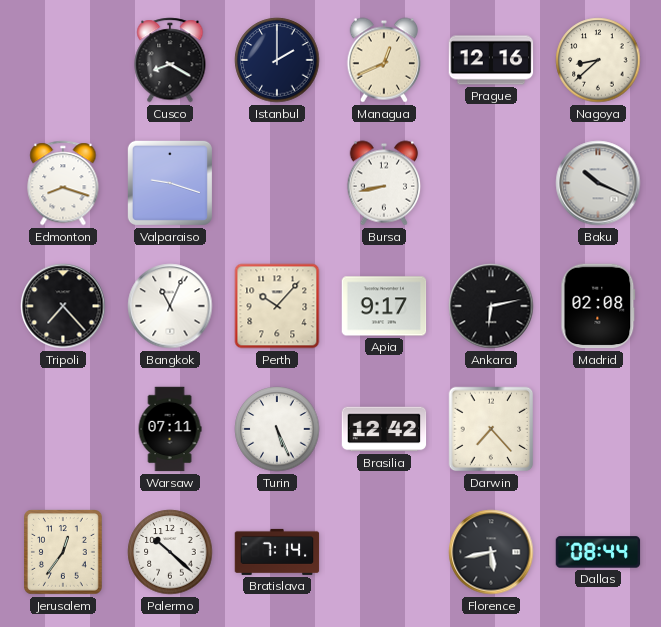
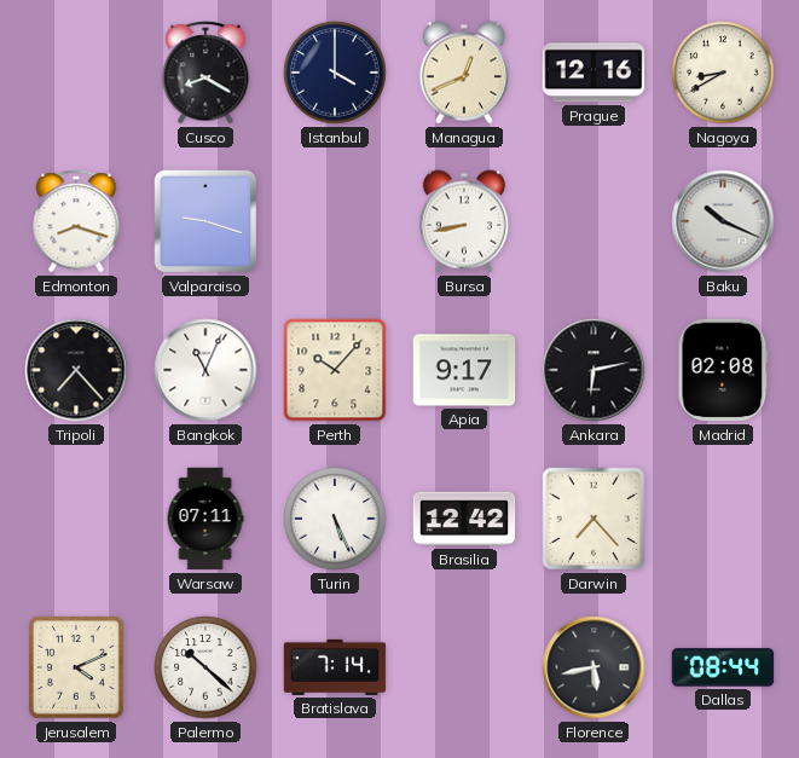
Istanbul: 2:00 -> 4:00 (335, 73)
Nagoya: 8:38 -> 8:40 (723, 73)
Jerusalem: 12:36 -> 4:11 (77, 669)
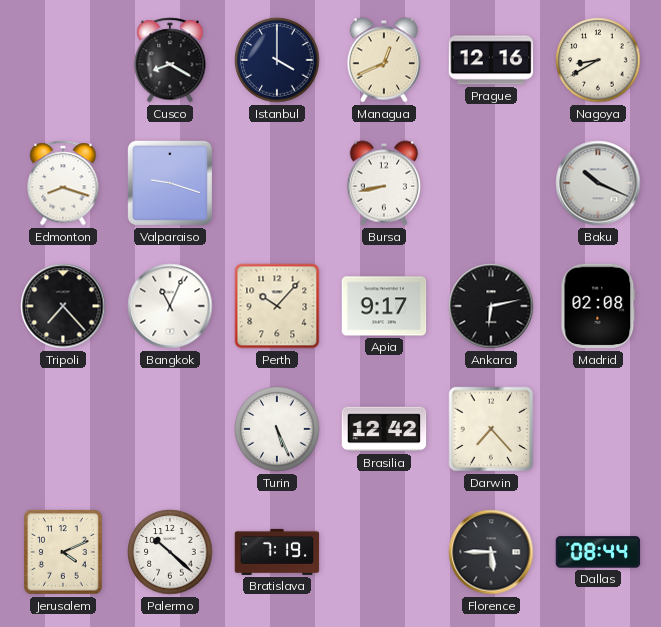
Warsaw: 07:11 -> none (205, 519)
Bratislava: 7:14 -> 7:19 (277, 552)
Florence: 5:43 -> 5:45 (491, 552)
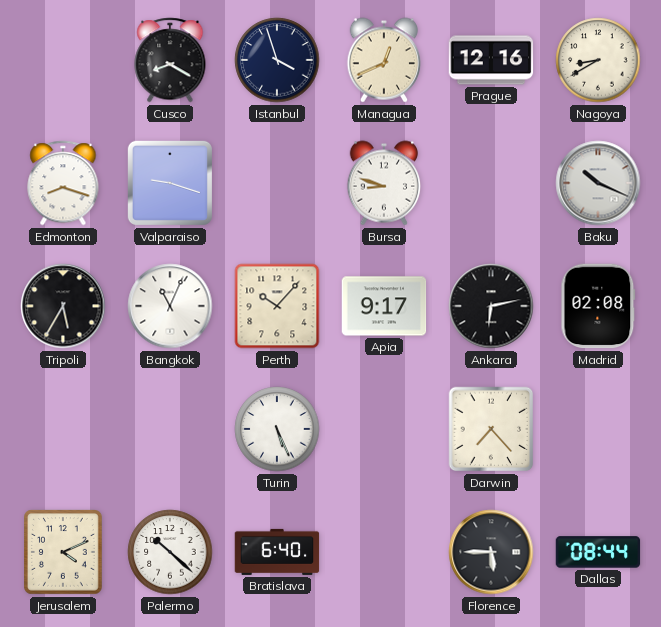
Istanbul: 4:00 -> 3:57 (277, 60)
Bursa: 8:43 -> 8:48 (384, 183)
Tripoli: 7:23 -> 5:35 (63, 306)
Brasilia: 12:42 -> none (384, 429)
Bratislava: 7:19 -> 6:40 (277, 552)
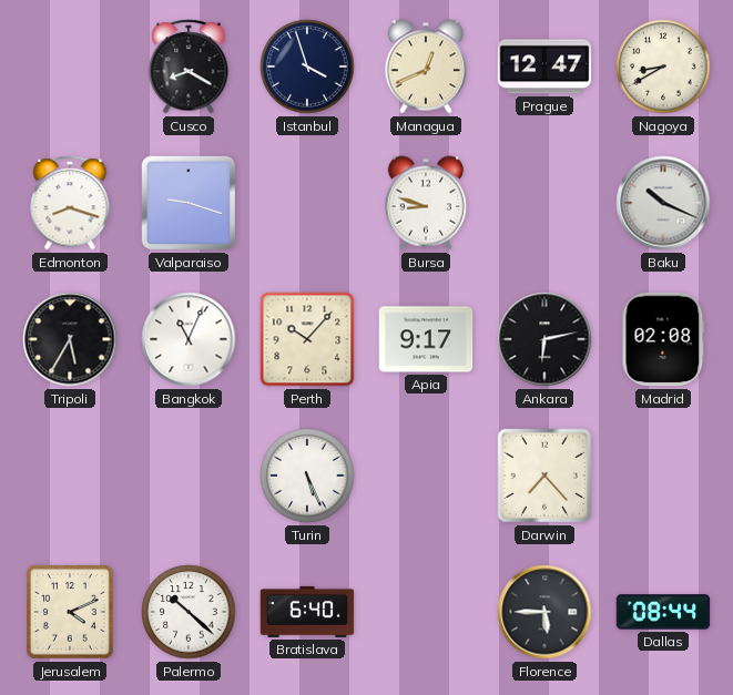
Prague: 12:16 -> 12:47 (544, 67)
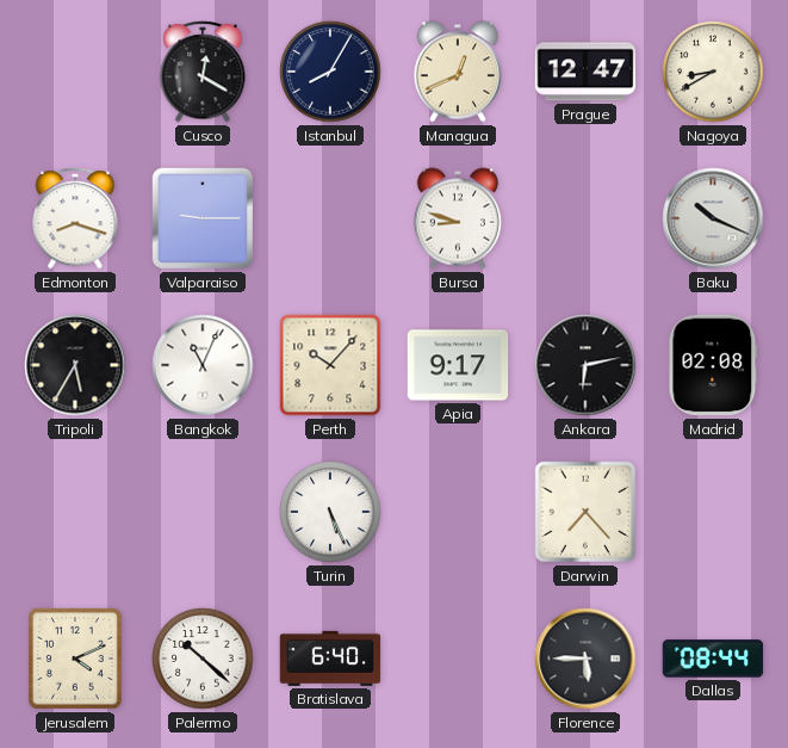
Cusco: 8:20 -> 12:20 (203, 72)
Istanbul: 3:57 -> 8:05 (330, 72)
Valparaiso: 9:18 -> 9:15 (203, 218)
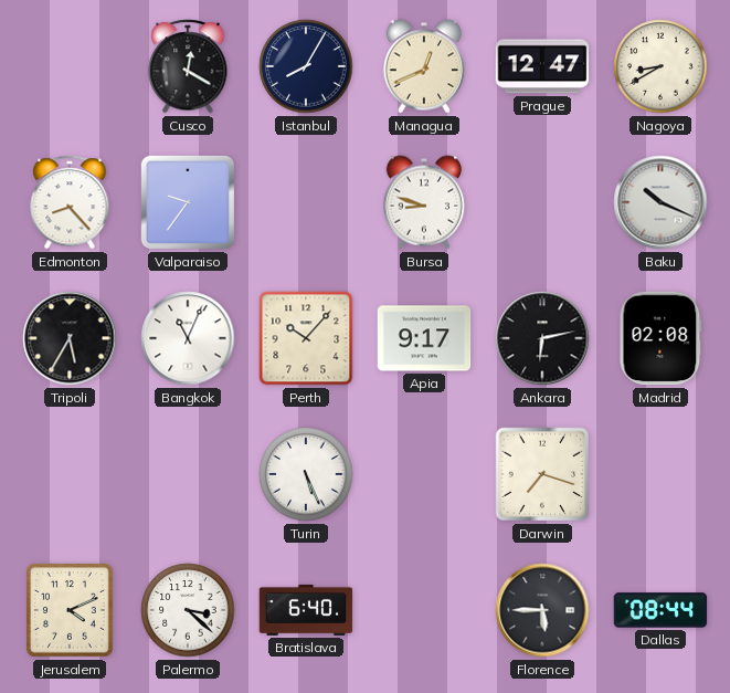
Edmonton: 8:18 -> 8:23 (70, 202)
Valparaiso: 9:15 -> 9:36 (188, 202)
Darwin: 7:23 -> 7:18 (542, 474)
Palermo: 10:22 -> 3:22 (188, 610)
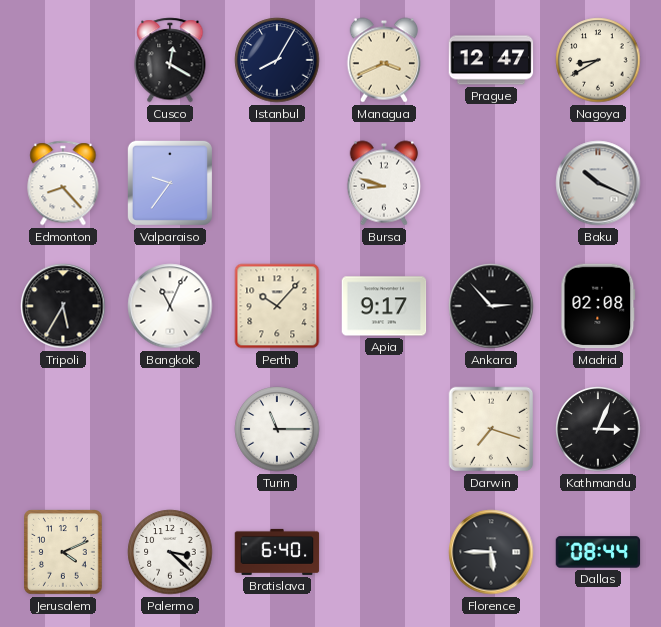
Managua: 12:41 -> 3:41 (384, 60)
Ankara: 6:13 -> 2:53 (491, 306)
Turin: 5:26 -> 11:15 (277, 429)
Kathmandu: none -> 3:04 (598, 429)
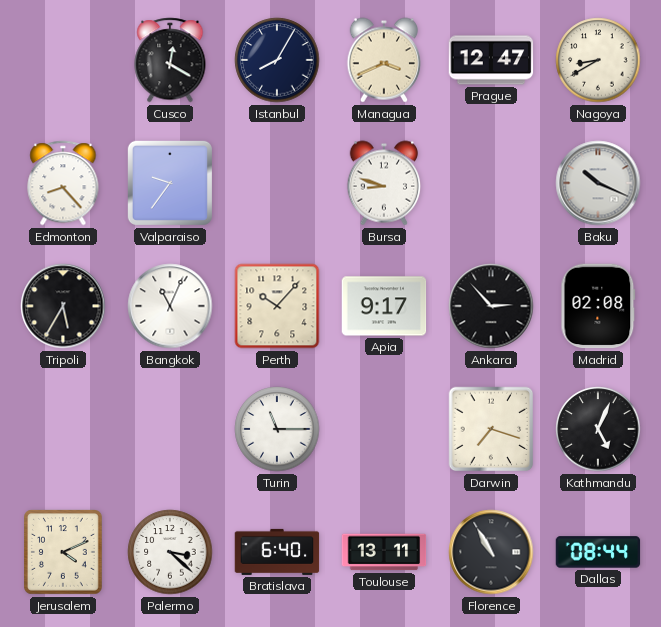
Kathmandu: 3:04 -> 5:04 (598, 429)
Toulouse: none -> 13:11 (384, 552)
Florence: 5:45 -> 10:55 (491, 552)
